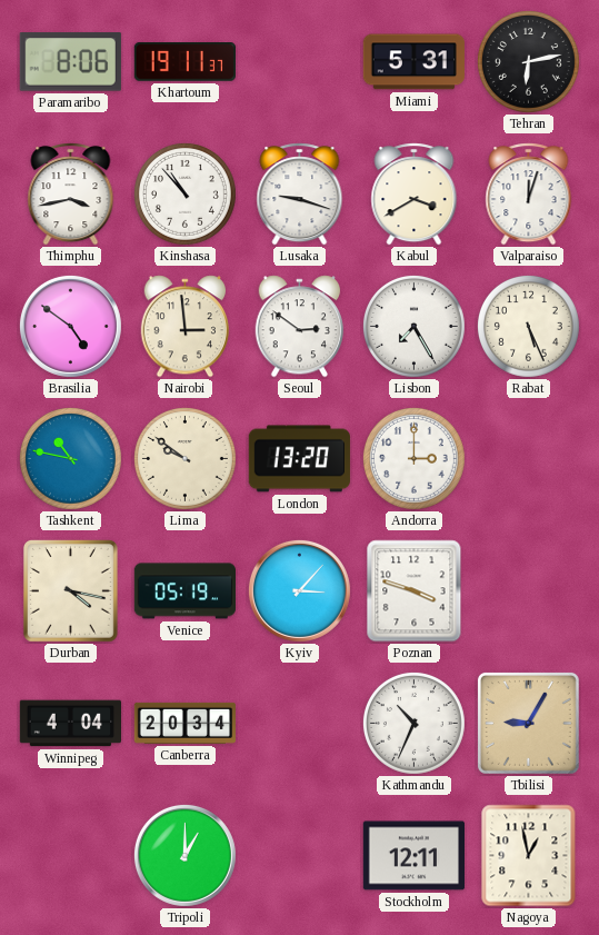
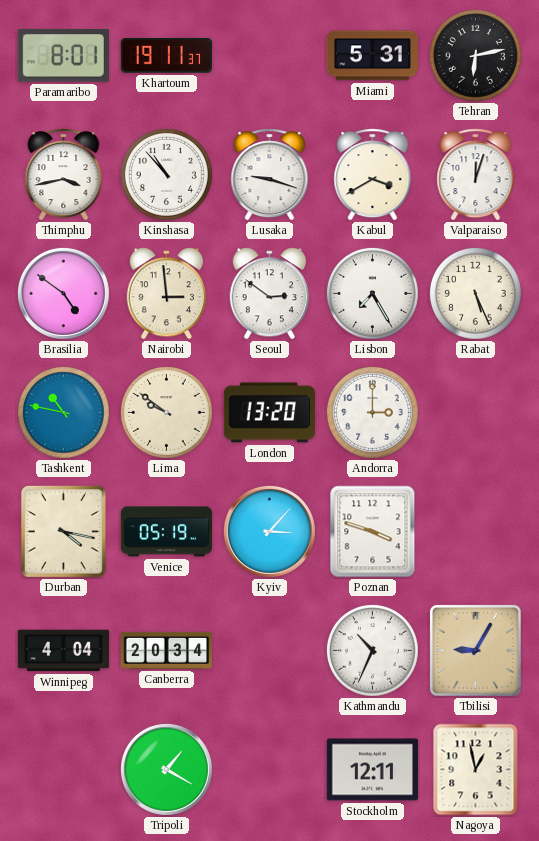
Paramaribo: 8:06 -> 8:01 (63, 56)
Tripoli: 1:00 -> 1:20 (166, 769)
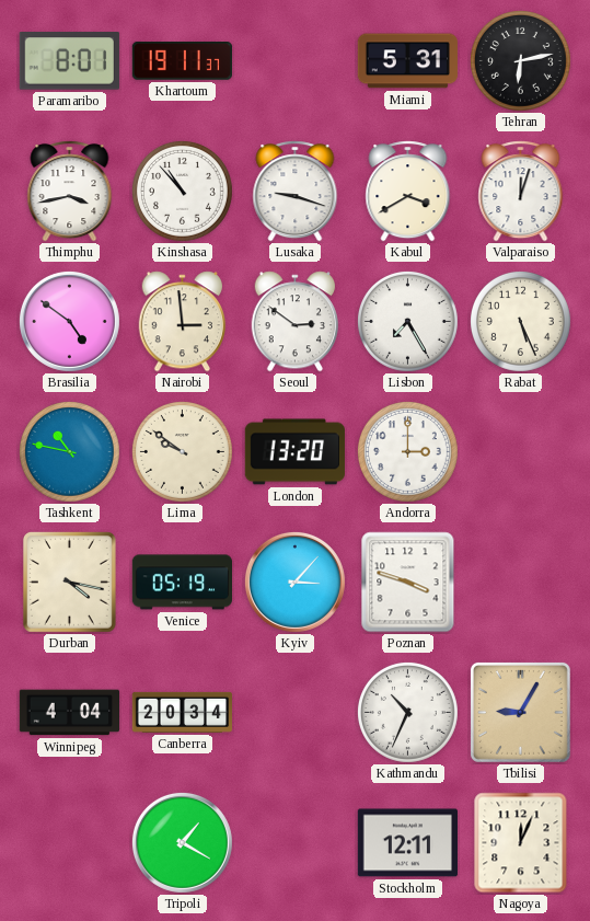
Nagoya: 12:58 -> 12:04 (521, 843)
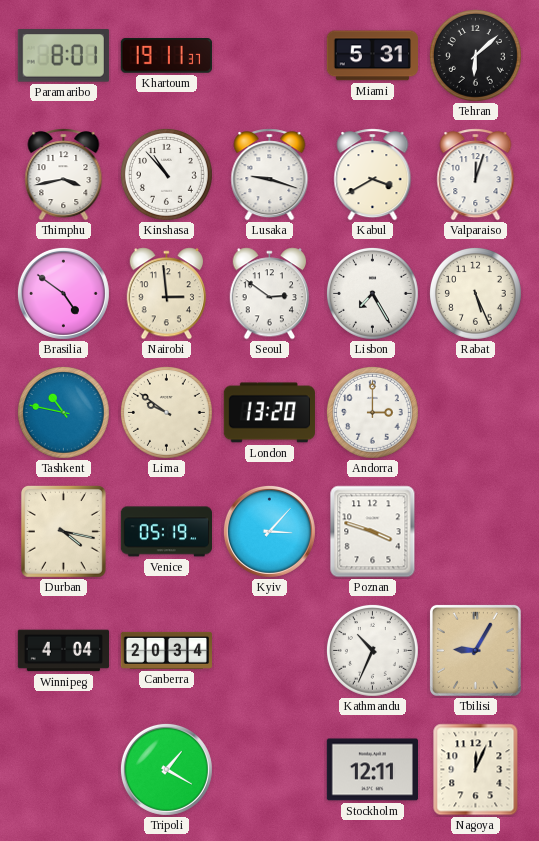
Tehran: 6:13 -> 6:08 (475, 55)
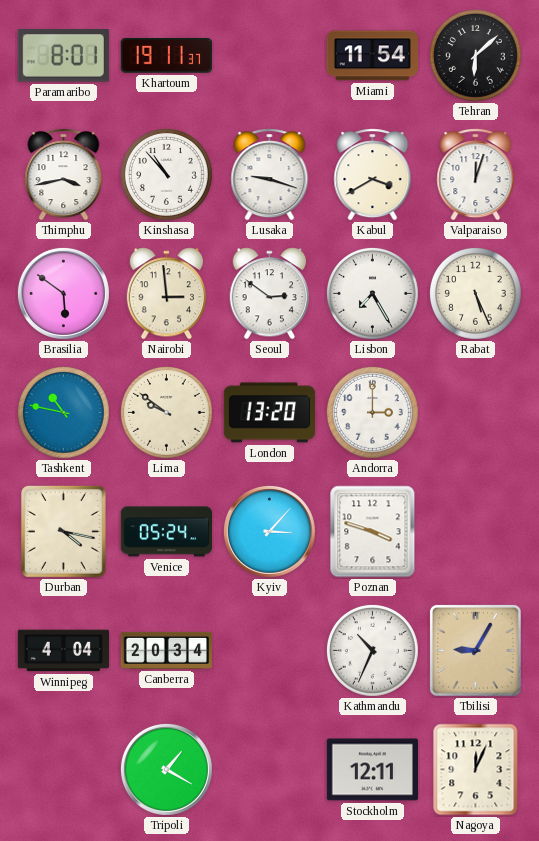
Miami: 5:31 -> 11:54 (372, 56)
Brasilia: 4:51 -> 5:51 (63, 293)
Venice: 05:19 -> 05:24 (166, 532)
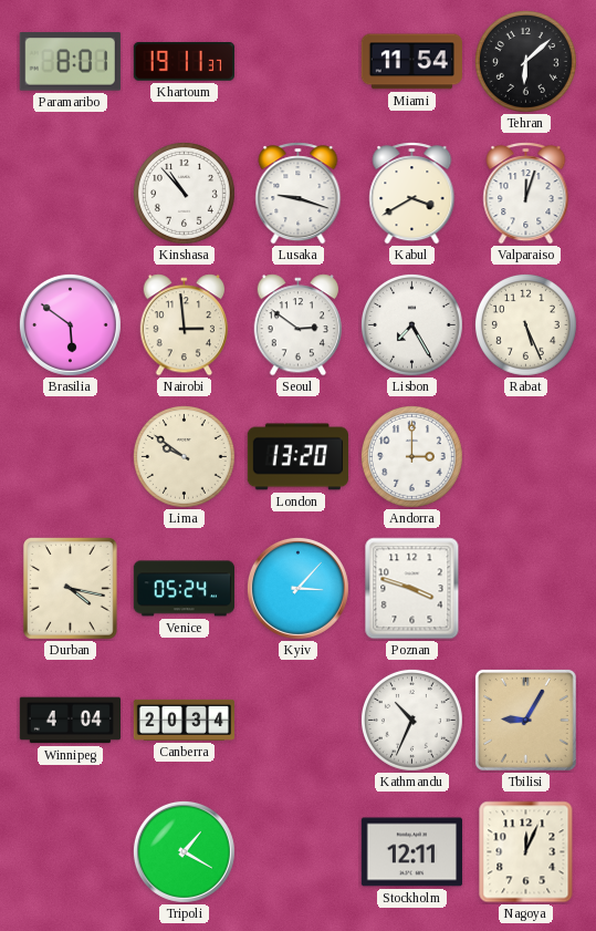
Thimphu: 3:43 -> none (64, 175)
Tashkent: 10:47 -> none (63, 412)
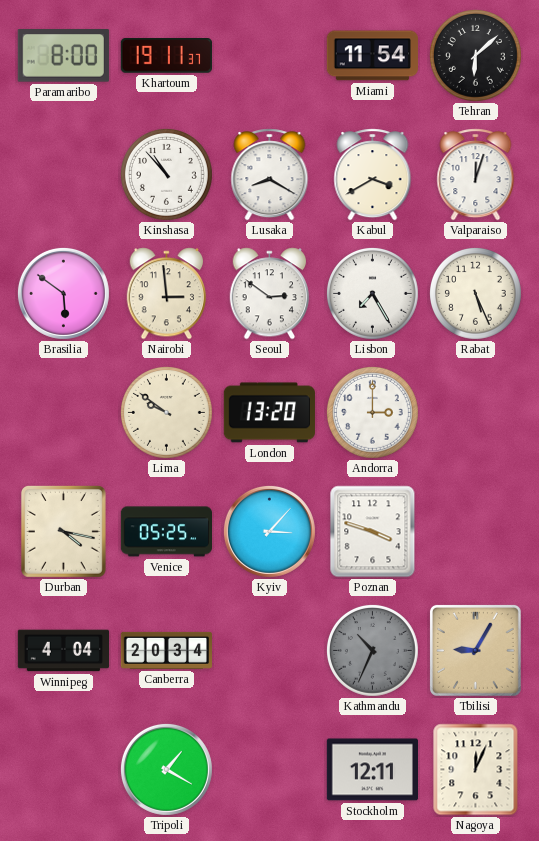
Paramaribo: 8:01 -> 8:00 (63, 56)
Lusaka: 9:18 -> 8:20 (270, 175)
Venice: 05:24 -> 05:25 (166, 532)
Kathmandu dial: white -> grey (372, 650)
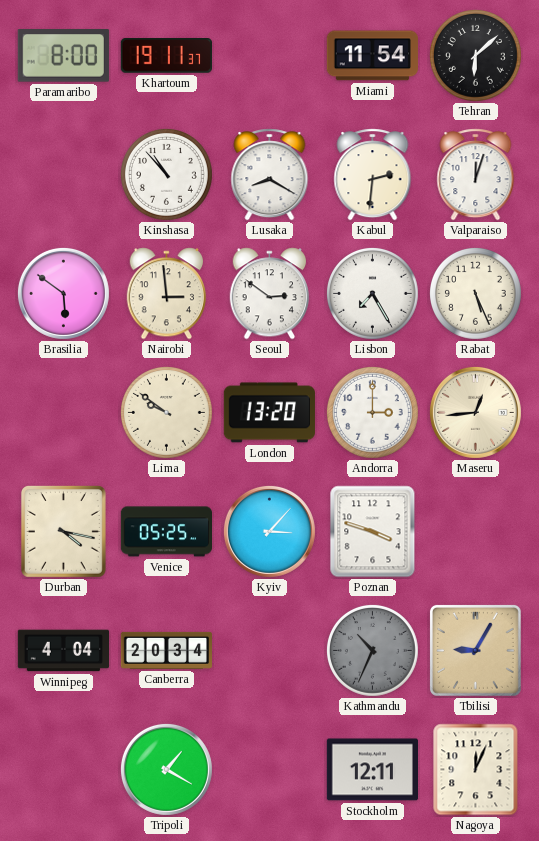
Kabul: 3:40 -> 2:31 (373, 175)
Maseru: none -> 12:44 (475, 412)
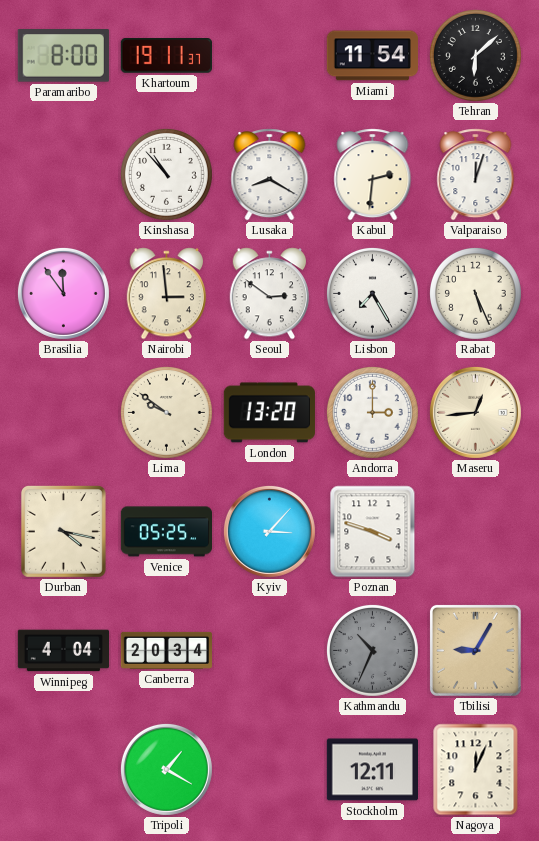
Brasilia: 5:51 -> 11:54 (63, 293)
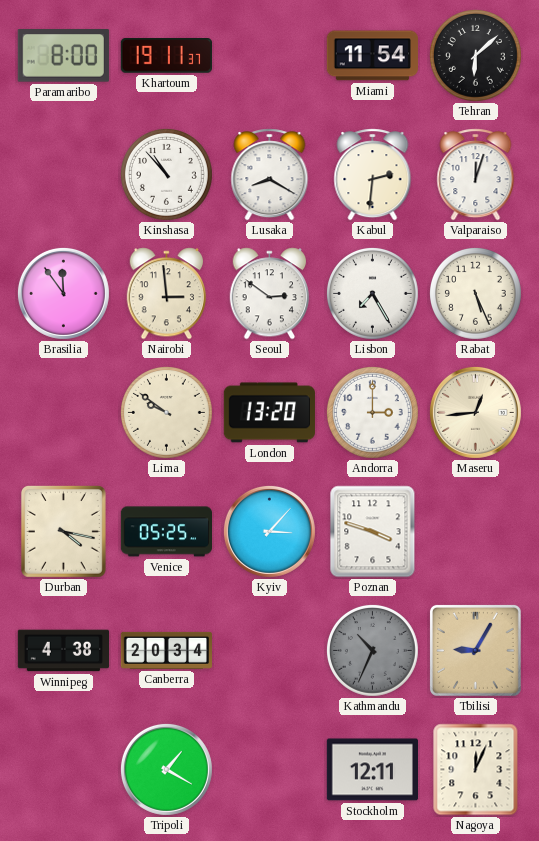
Winnipeg: 4:04 -> 4:38 (63, 651)
